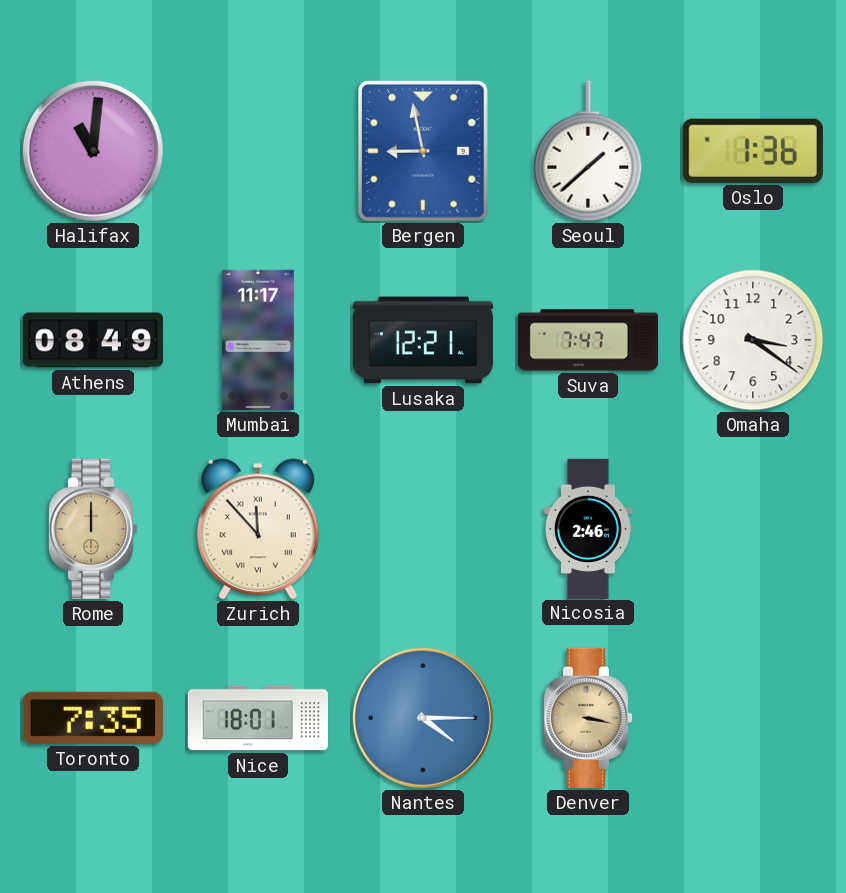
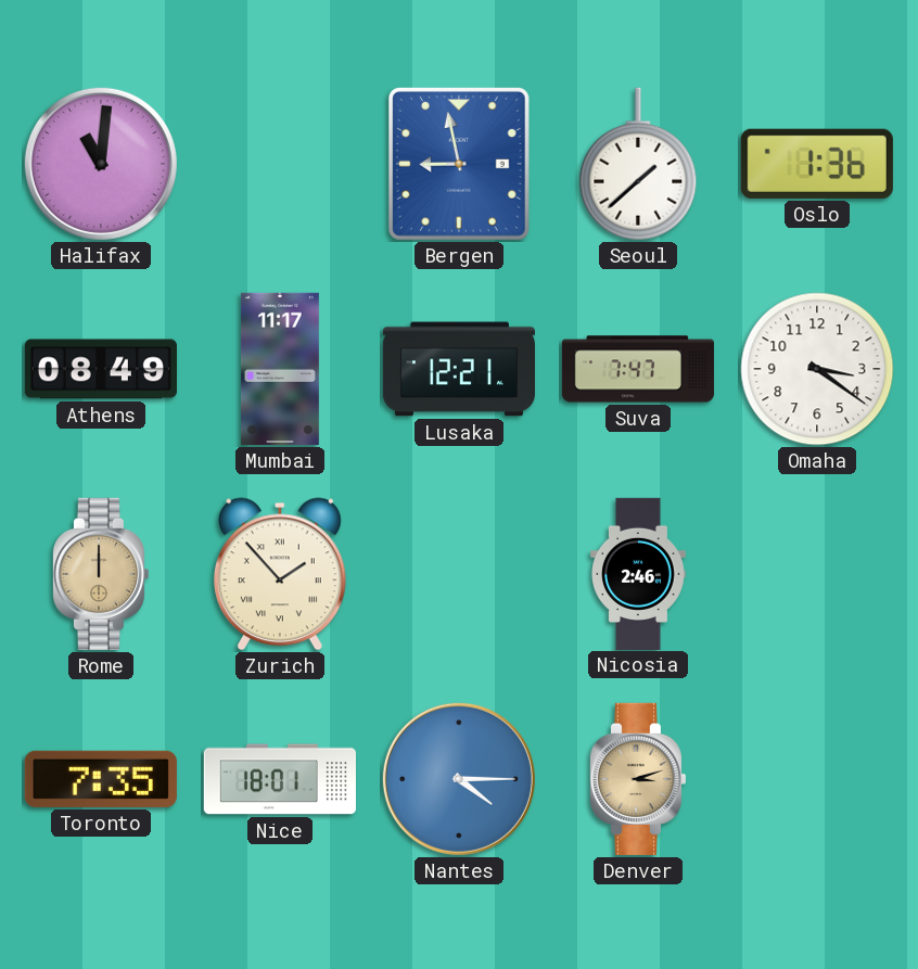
Zurich: 11:53 -> 1:53 (280, 574)
Denver: 3:17 -> 3:12 (637, 779)
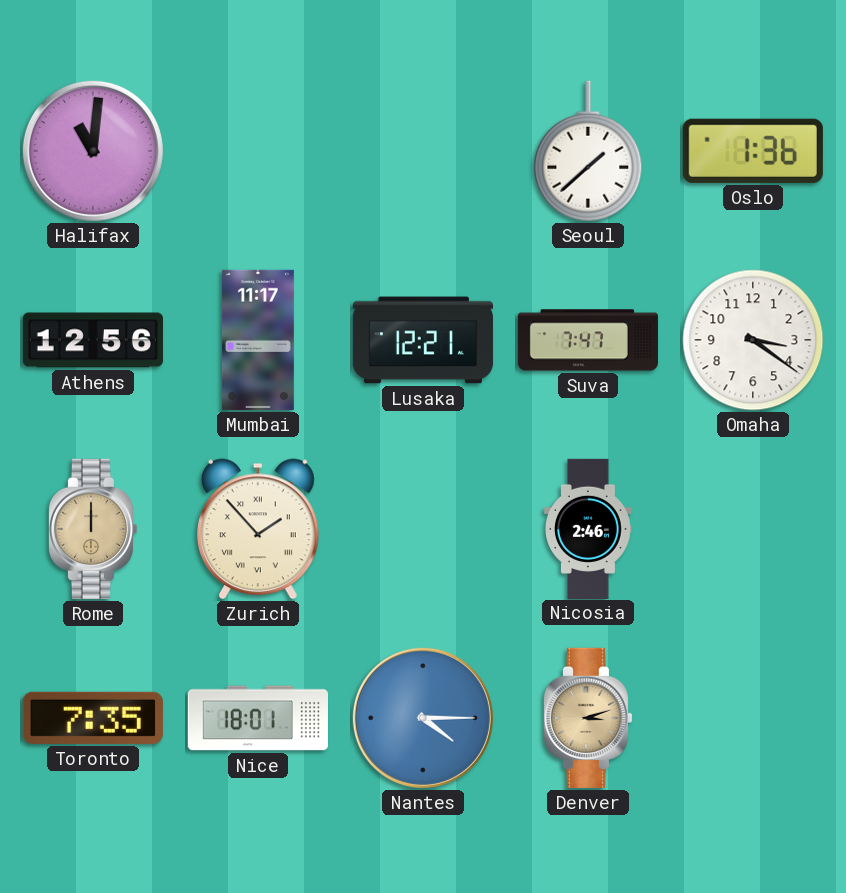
Bergen: 8:58 -> none (459, 164)
Athens: 08:49 -> 12:56 (93, 340)
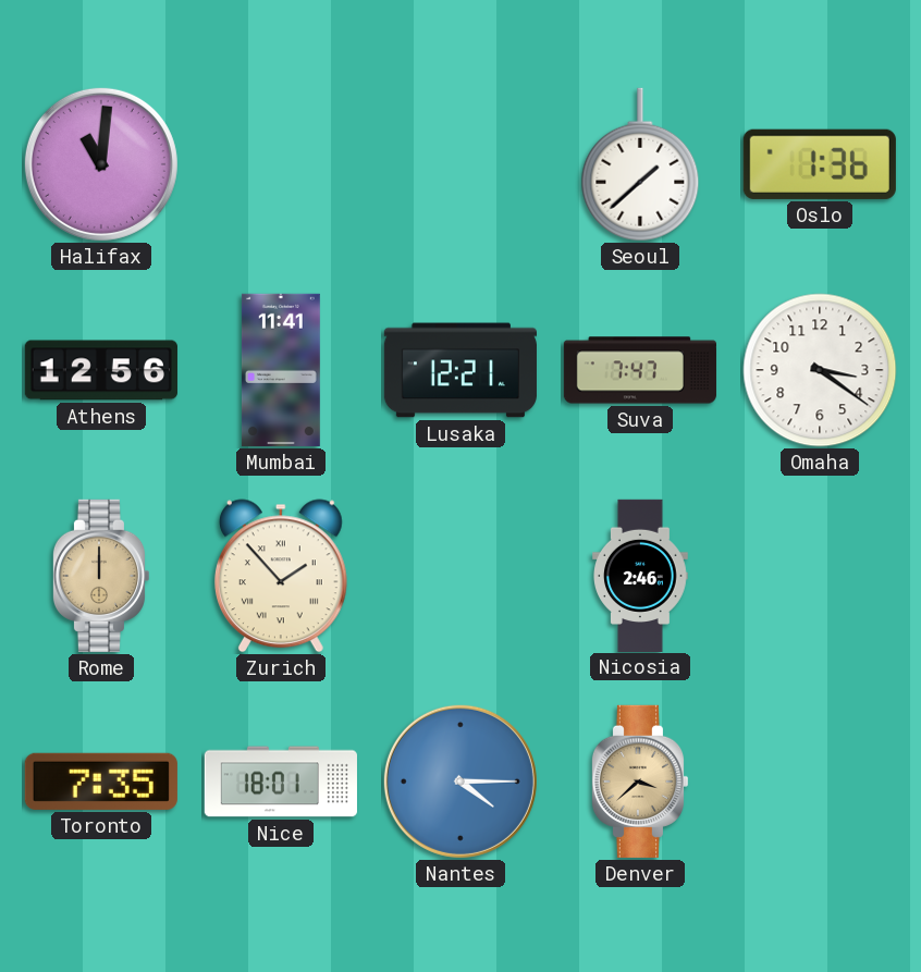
Mumbai: 11:17 -> 11:41 (281, 370)
Denver: 3:12 -> 3:38 (639, 782)
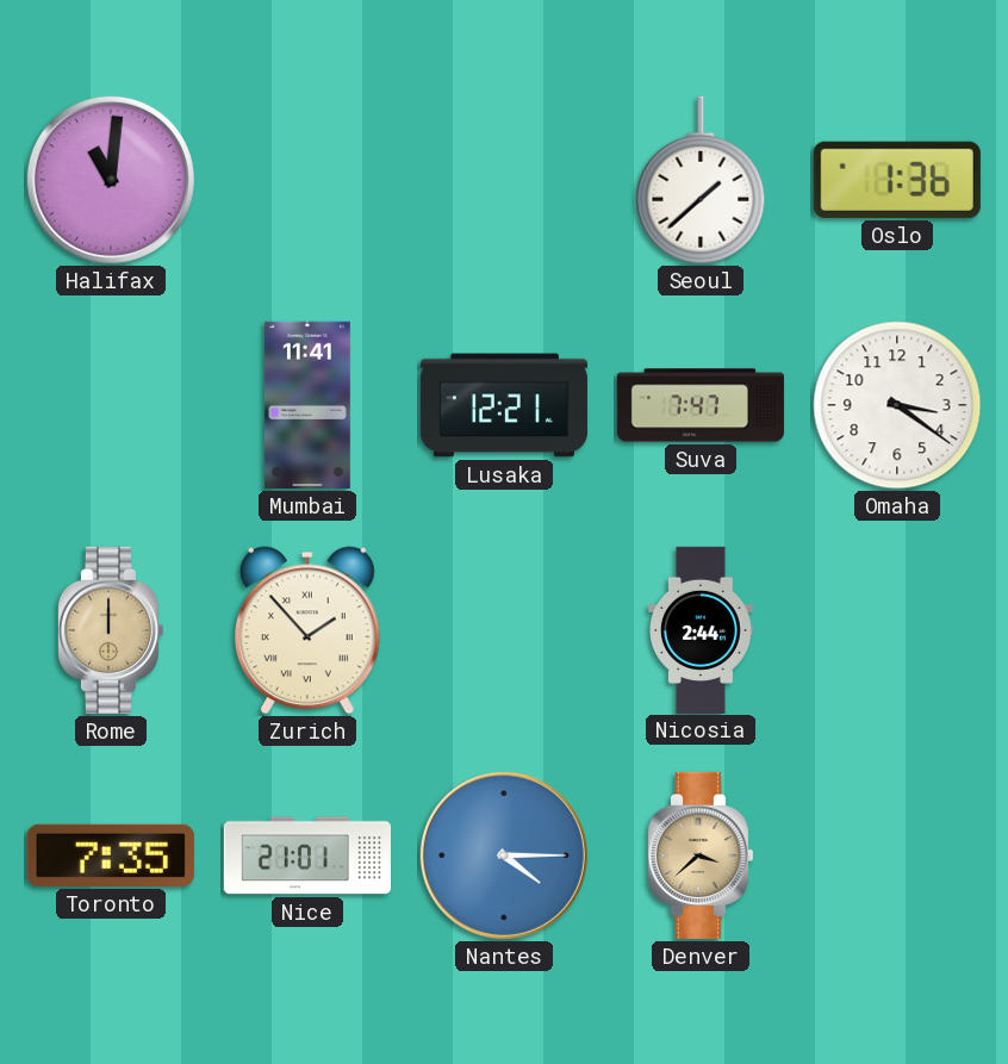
Athens: 12:56 -> none (101, 370)
Nicosia: 2:46 -> 2:44 (701, 629)
Nice: 18:01 -> 21:01 (307, 855)
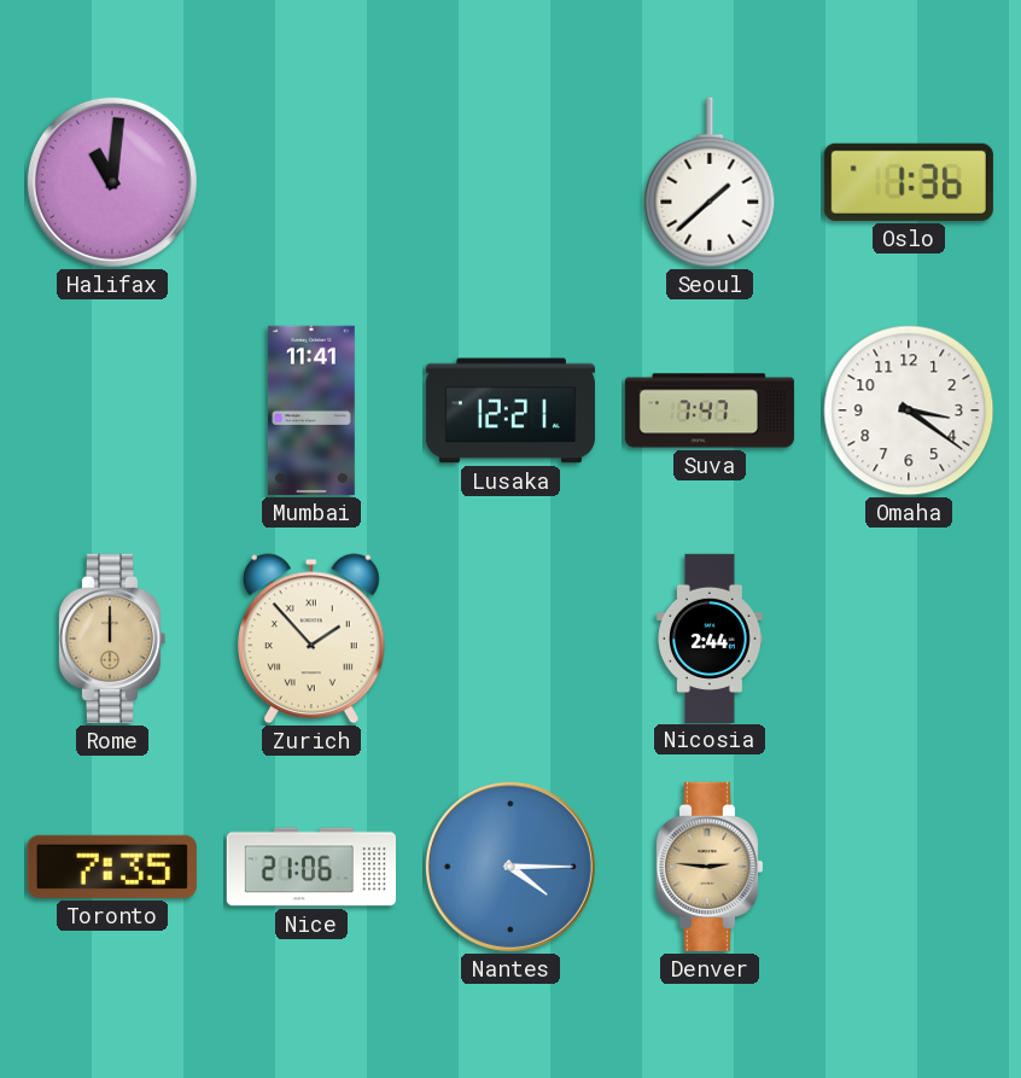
Nice: 21:01 -> 21:06 (311, 867)
Denver: 3:38 -> 2:46 (708, 867)
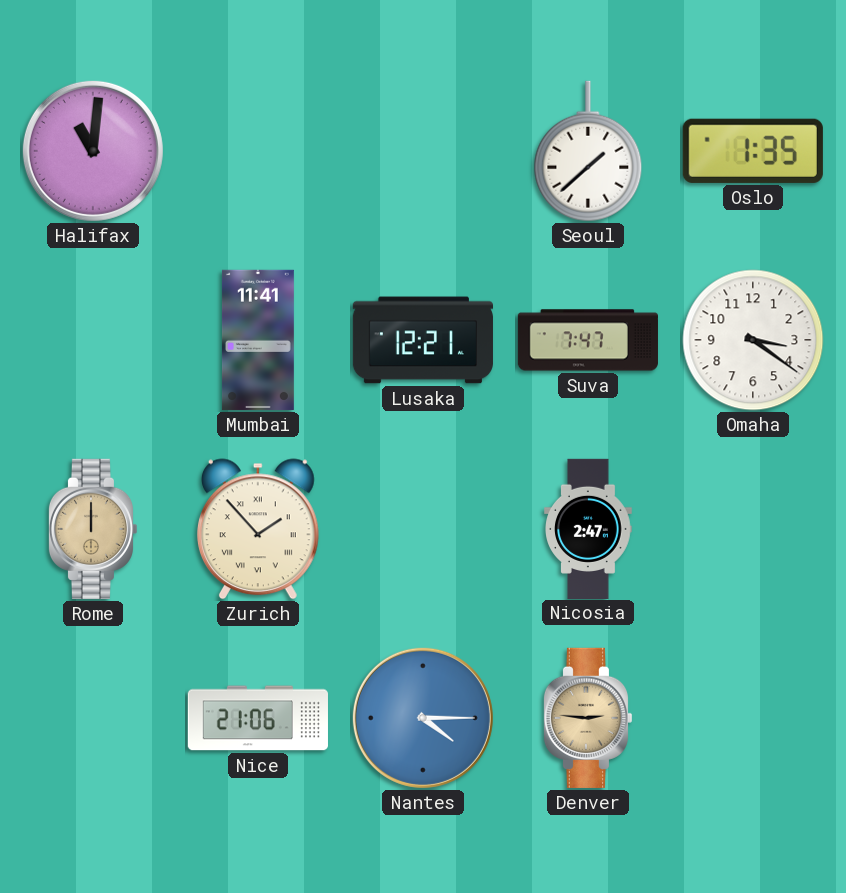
Oslo: 1:36 -> 1:35 (753, 151)
Nicosia: 2:44 -> 2:47 (588, 528)
Toronto: 7:35 -> none (112, 867)
